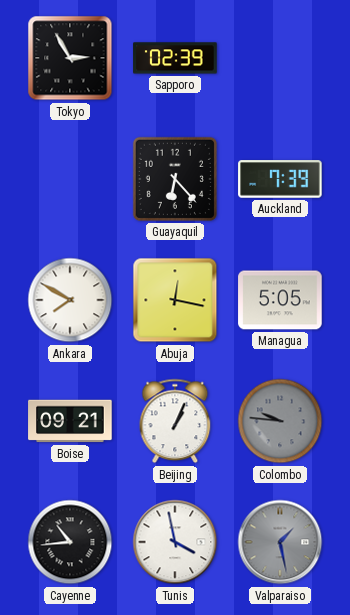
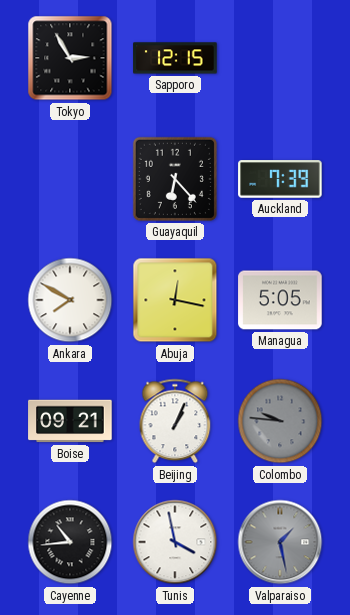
Sapporo: 02:39 -> 12:15 (175, 58)
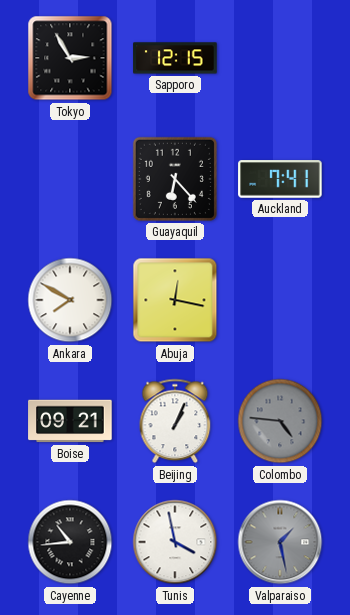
Auckland: 7:39 -> 7:41 (280, 179)
Managua: 5:05 -> none (280, 300)
Colombo: 9:46 -> 4:46 (280, 421)
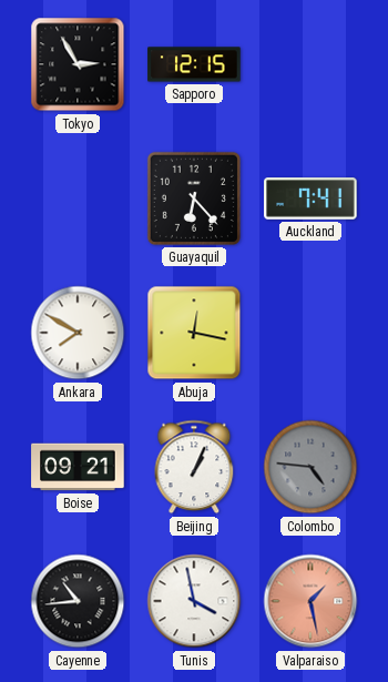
Valparaiso dial: grey -> salmon (310, 601)
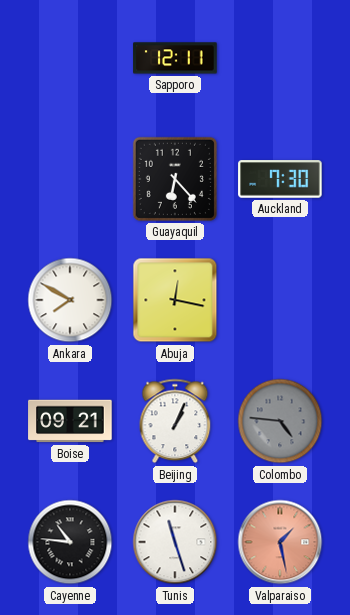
Tokyo: 2:55 -> none (78, 64)
Sapporo: 12:15 -> 12:11 (175, 58)
Auckland: 7:41 -> 7:30 (280, 179)
Cayenne: 10:44 -> 10:46 (70, 542)
Tunis: 3:58 -> 11:27 (175, 542)
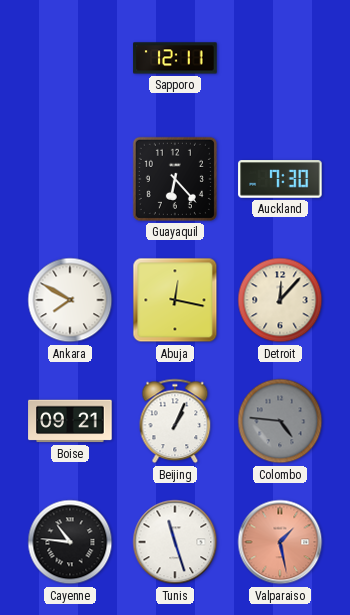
Detroit: none -> 12:07 (280, 300)
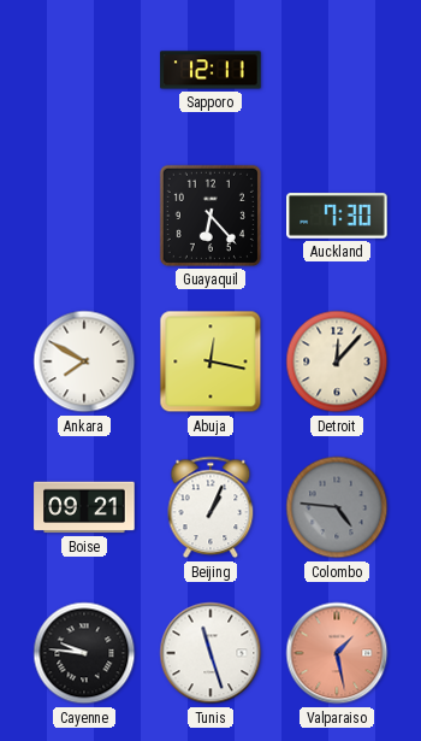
Cayenne: 10:46 -> 9:46 (84, 653)
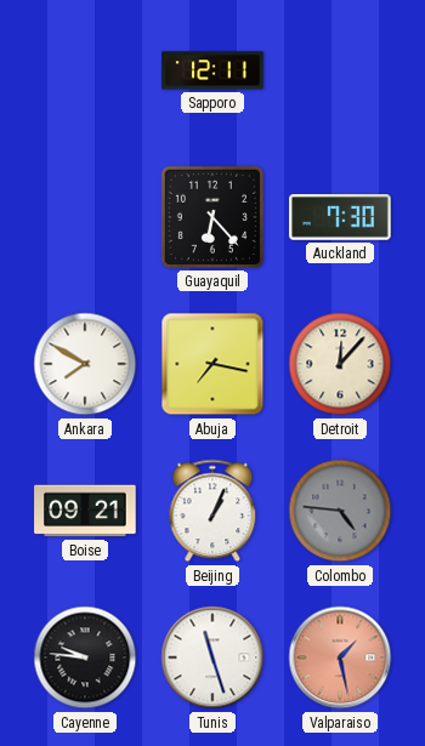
Abuja: 12:17 -> 7:17 (212, 364)
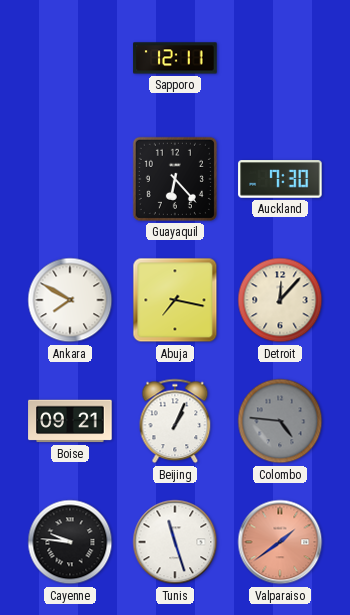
Valparaiso: 1:28 -> 1:39 (280, 542)
